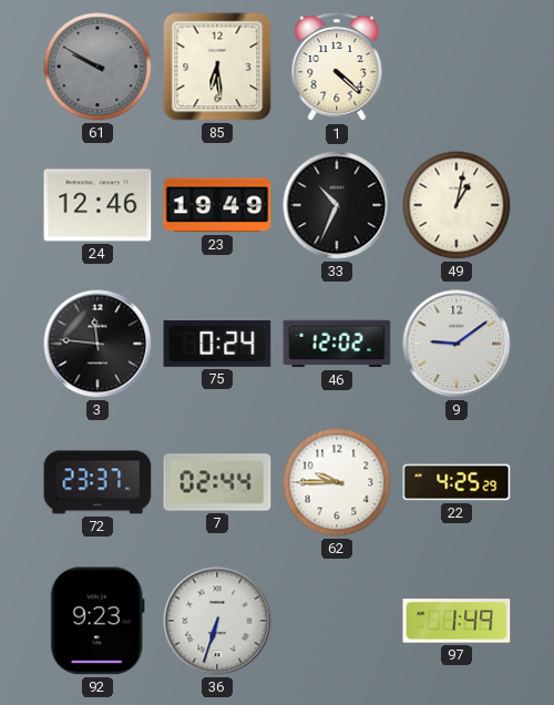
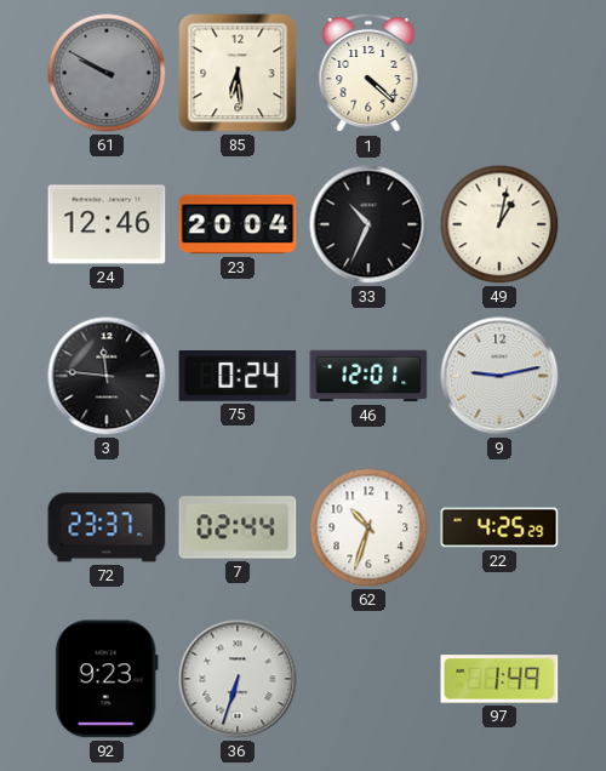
23: 19:49 -> 20:04 (238, 224)
46: 12:02 -> 12:01 (368, 376)
9: 9:09 -> 9:13 (499, 376)
62: 9:45 -> 10:33 (368, 527)
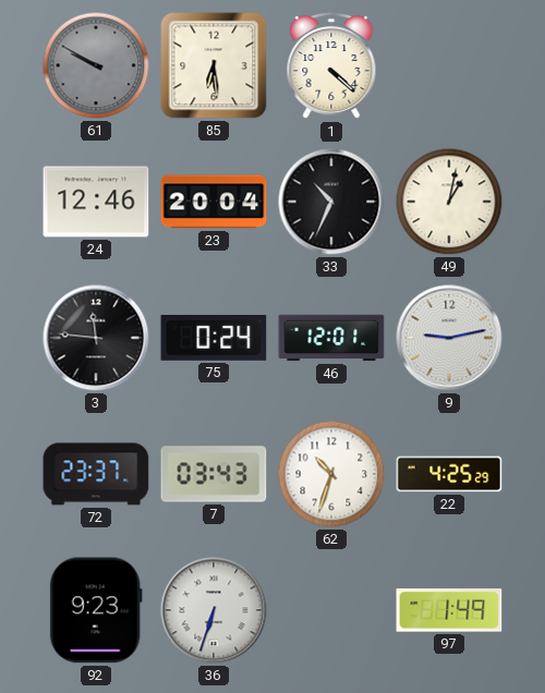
7: 02:44 -> 03:43 (214, 474)
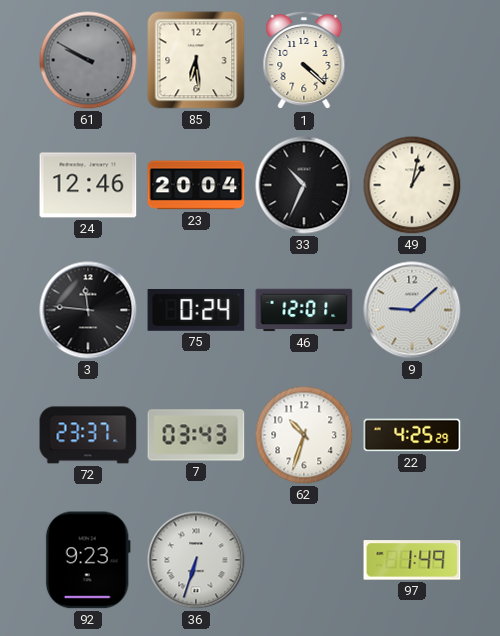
9: 9:13 -> 9:08 (412, 310)
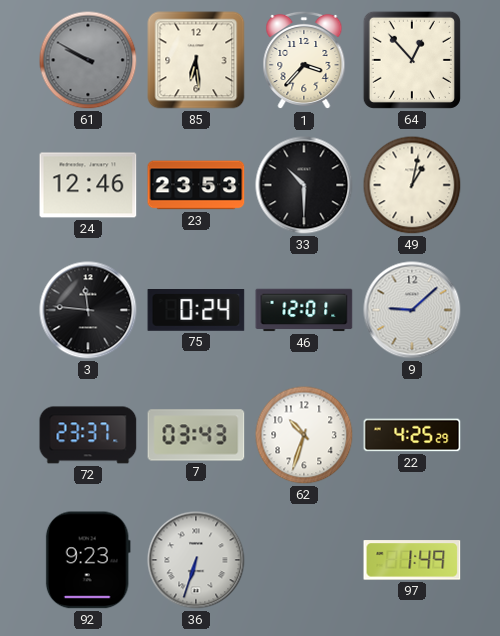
1: 4:22 -> 3:37 (304, 60)
64: none -> 12:53 (412, 60)
23: 20:04 -> 23:53 (196, 185)
33: 10:34 -> 10:30 (304, 185)
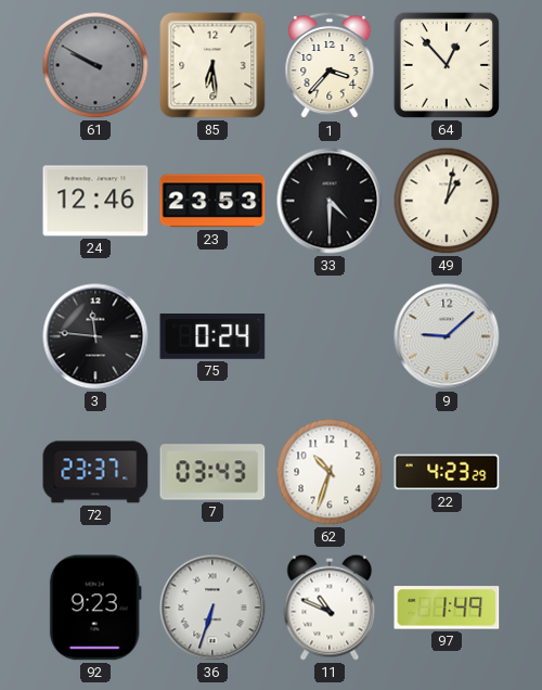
33: 10:30 -> 4:30 (330, 201)
46: 12:01 -> none (304, 310)
22: 4:25 -> 4:23 (447, 472)
11: none -> 10:49 (330, 608)
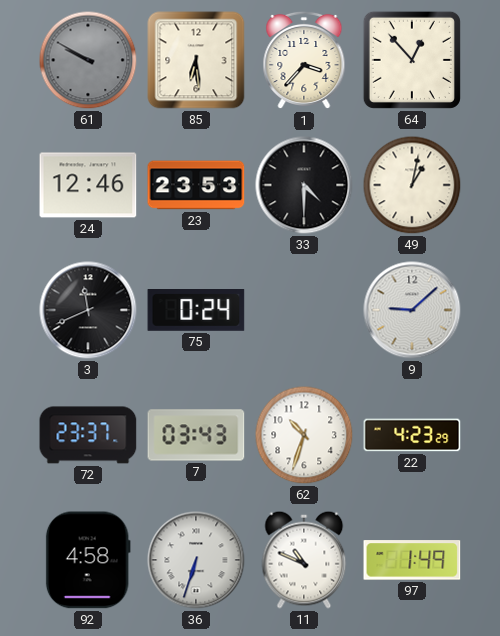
3: 11:46 -> 11:41 (88, 310)
92: 9:23 -> 4:58 (88, 560)
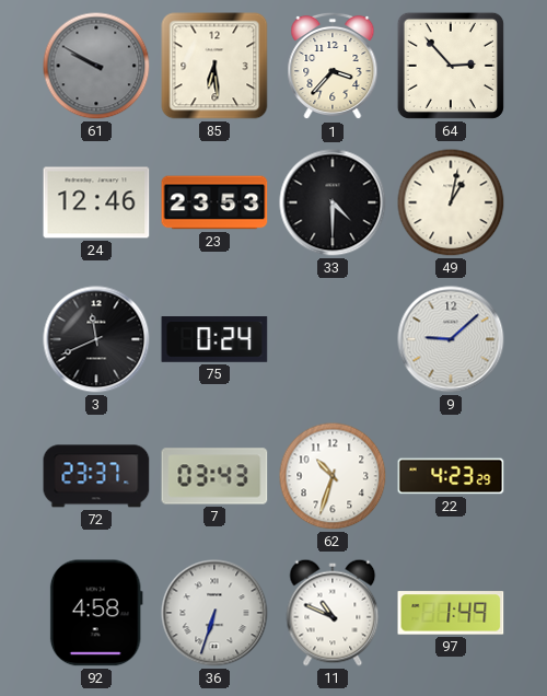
64: 12:53 -> 2:53 (451, 66)
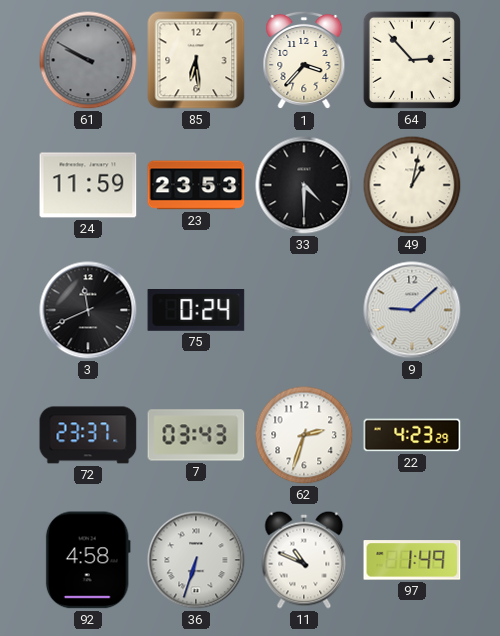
24: 12:46 -> 11:59 (88, 185)
62: 10:33 -> 2:33 (304, 435)
